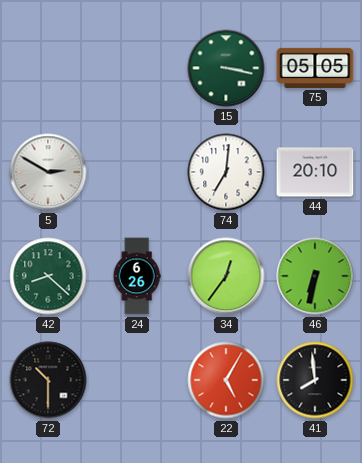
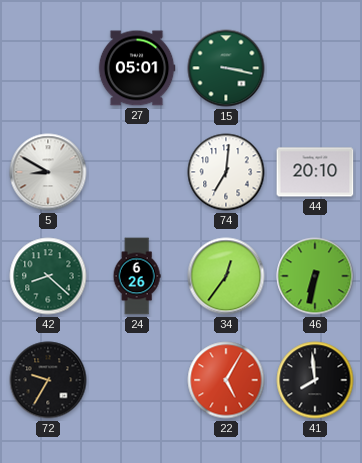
27: none -> 05:01 (137, 68)
75: 05:05 -> none (315, 68)
5: 2:50 -> 8:50 (48, 172)
72: 10:30 -> 9:35 (48, 380)
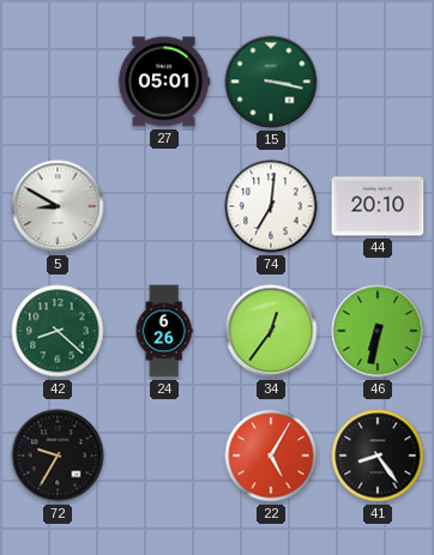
41: 7:59 -> 8:24 (378, 456)
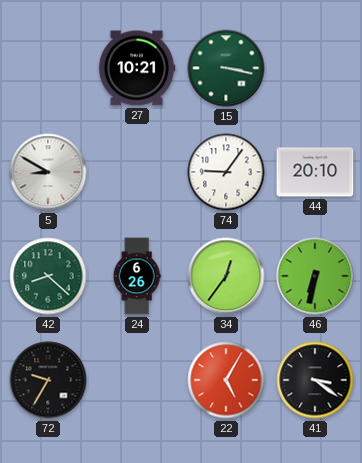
27: 05:01 -> 10:21 (137, 68)
74: 7:01 -> 9:06 (226, 172)
41: 8:24 -> 3:21 (315, 380)
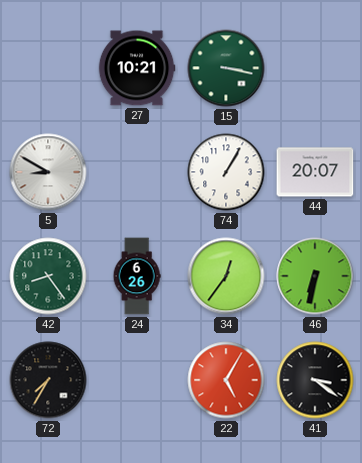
74: 9:06 -> 1:05 (226, 172)
44: 20:10 -> 20:07 (315, 172)
42: 8:22 -> 8:24 (48, 276)
72: 9:35 -> 7:35 (48, 380)
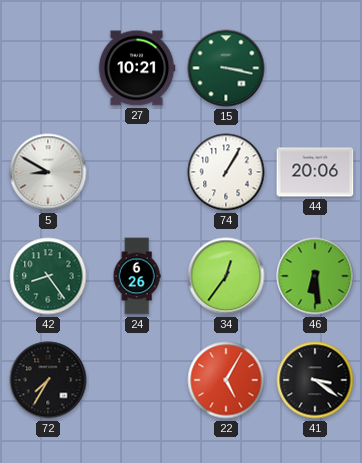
44: 20:07 -> 20:06 (315, 172)
46: 6:32 -> 6:29 (315, 276)
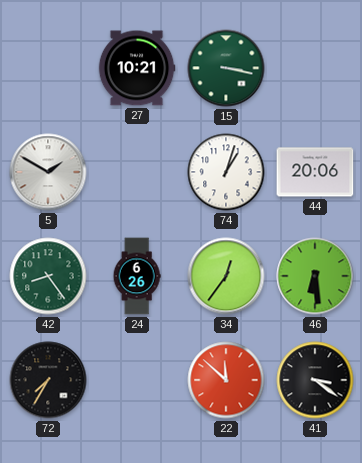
5: 8:50 -> 1:50 (48, 172)
74: 1:05 -> 1:03 (226, 172)
22: 5:05 -> 11:52 (226, 380)
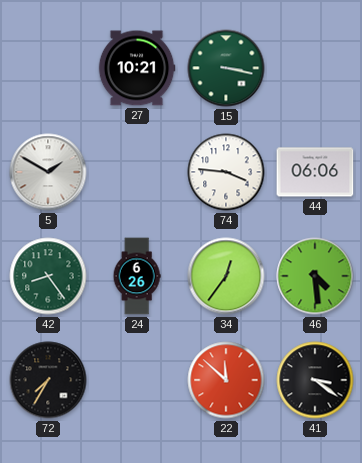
74: 1:03 -> 3:46 (226, 172)
44: 20:06 -> 06:06 (315, 172)
46: 6:29 -> 4:29 (315, 276)
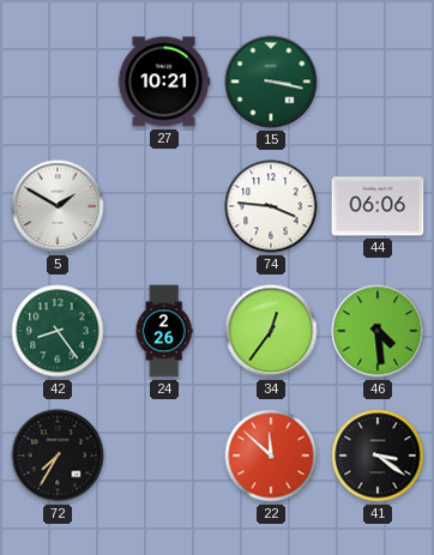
24: 6:26 -> 2:26 (164, 331)
